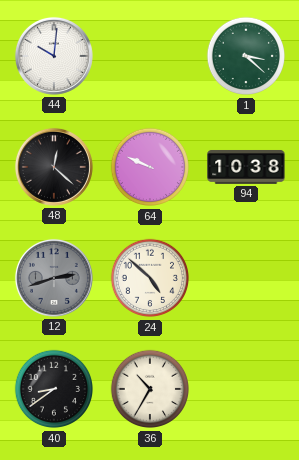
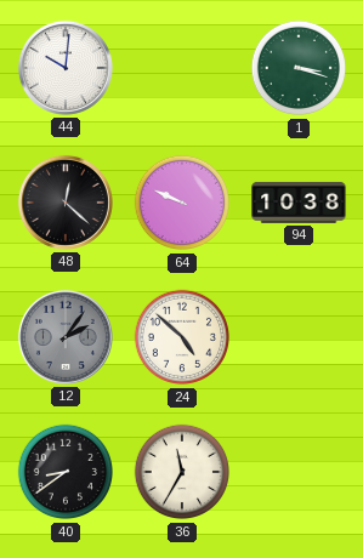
1: 3:22 -> 3:18 (299, 68)
12: 2:42 -> 2:06 (66, 337)
36: 10:35 -> 11:35 (182, 472)
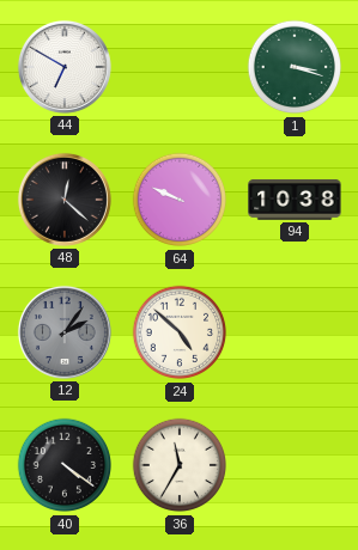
44: 10:01 -> 6:50 (65, 67)
40: 8:39 -> 4:21 (65, 465)
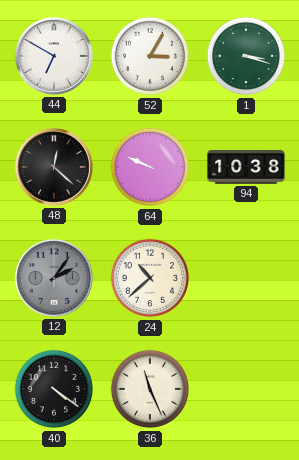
52: none -> 3:05 (150, 56)
24: 4:52 -> 10:38 (150, 278)
36: 11:35 -> 11:26 (150, 389)
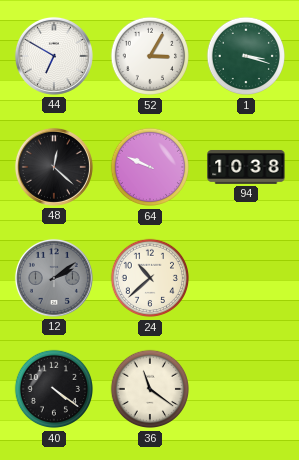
12: 2:06 -> 2:09 (54, 278)
36: 11:26 -> 11:21 (150, 389)
